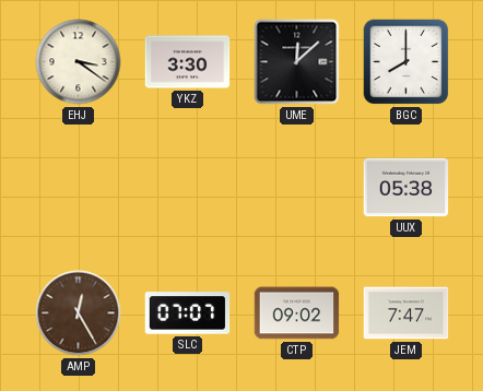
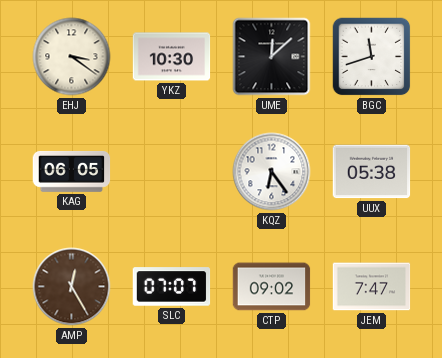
YKZ: 3:30 -> 10:30 (172, 57)
BGC: 8:00 -> 11:42 (372, 57)
KAG: none -> 06:05 (72, 171)
KQZ: none -> 6:24 (272, 172)
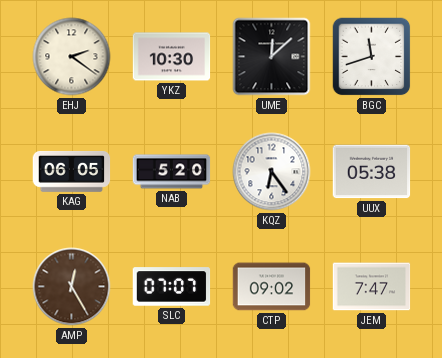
EHJ: 3:21 -> 2:21 (72, 57)
NAB: none -> 5:20 (172, 172)
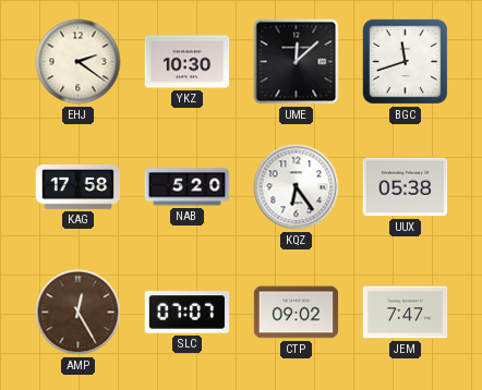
KAG: 06:05 -> 17:58 (79, 186)
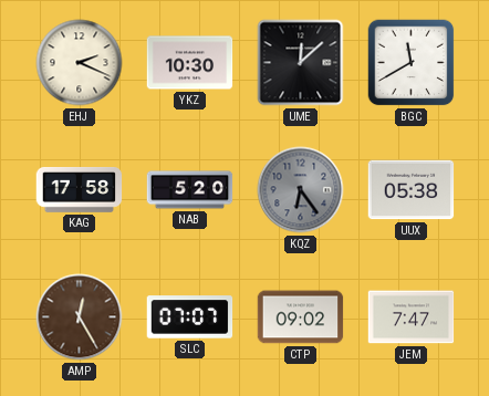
EHJ: 2:21 -> 2:19 (80, 63)
BGC: 11:42 -> 11:40 (412, 63)
KQZ dial: white -> grey (301, 190)
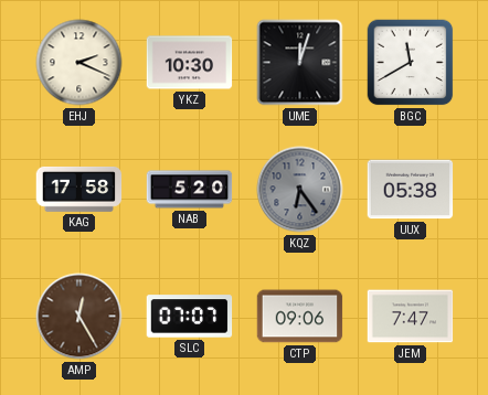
UME: 12:08 -> 12:03 (300, 63)
CTP: 09:02 -> 09:06 (300, 317)
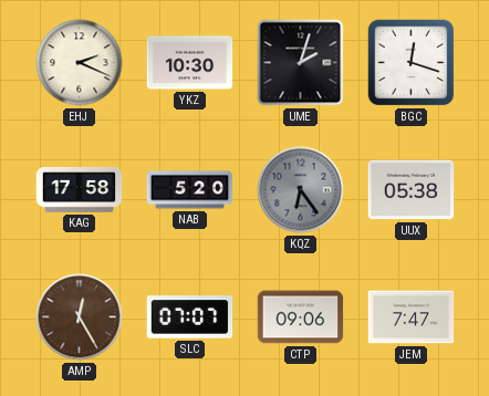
UME: 12:03 -> 2:03 (301, 63)
BGC: 11:40 -> 12:18 (412, 63)
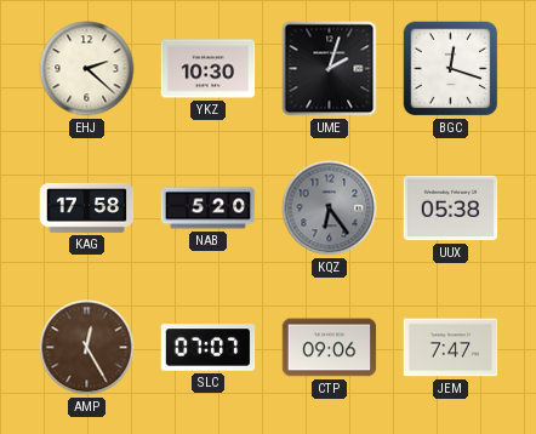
EHJ: 2:19 -> 2:22 (87, 69)
